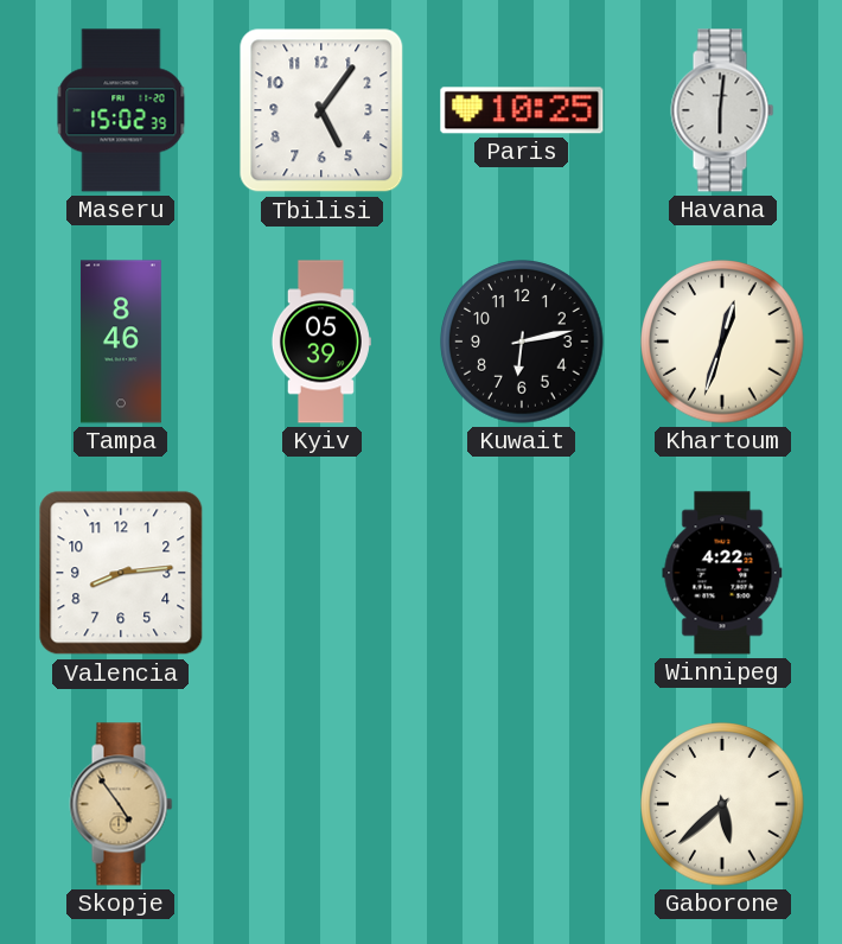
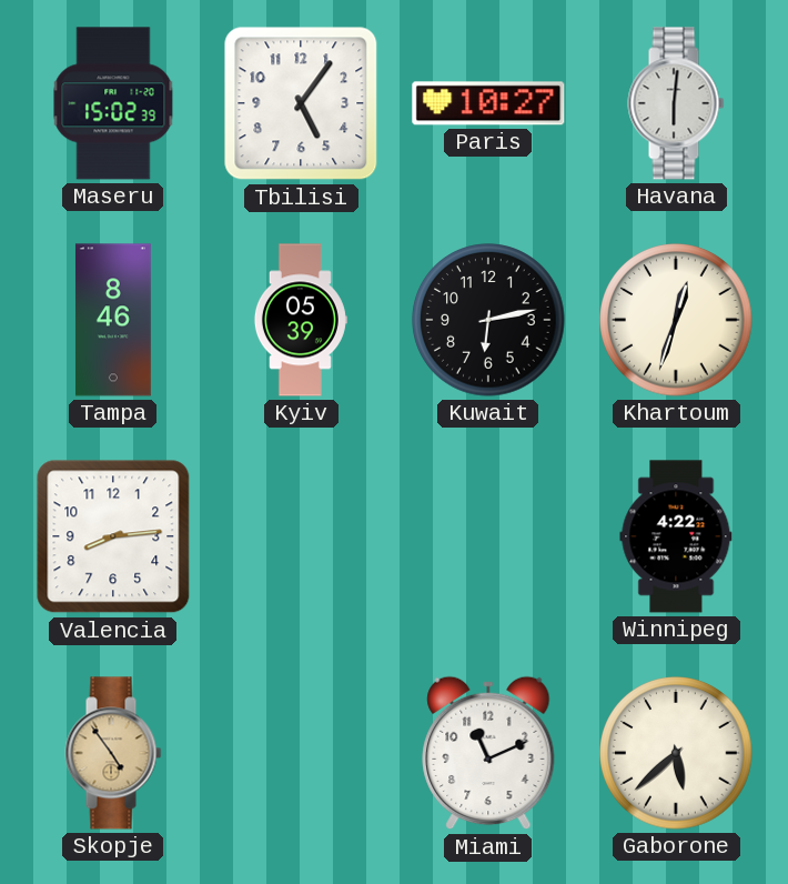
Paris: 10:25 -> 10:27 (488, 103)
Miami: none -> 11:11 (488, 753)
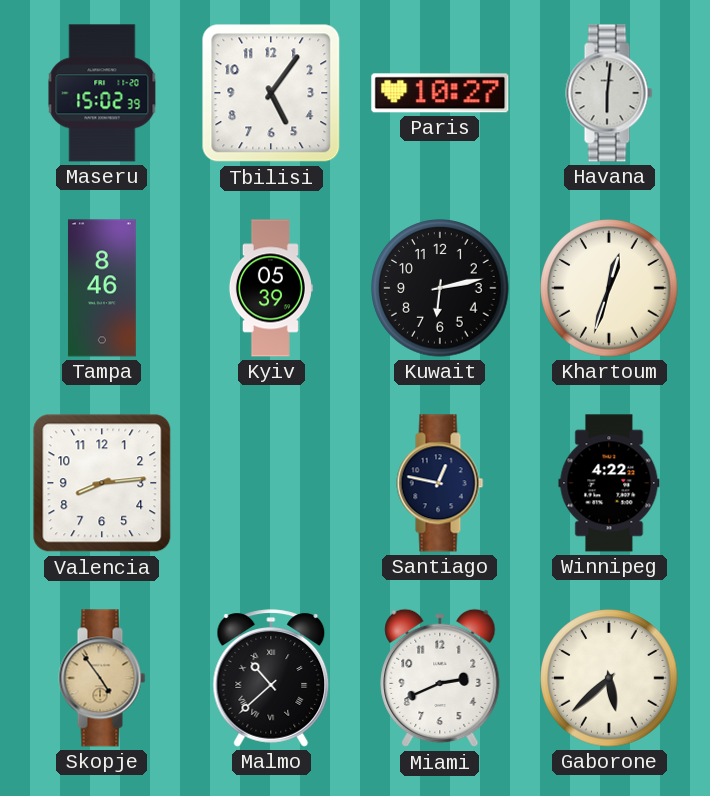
Santiago: none -> 12:47 (440, 483)
Malmo: none -> 10:38 (271, 678)
Miami: 11:11 -> 2:41 (440, 678)
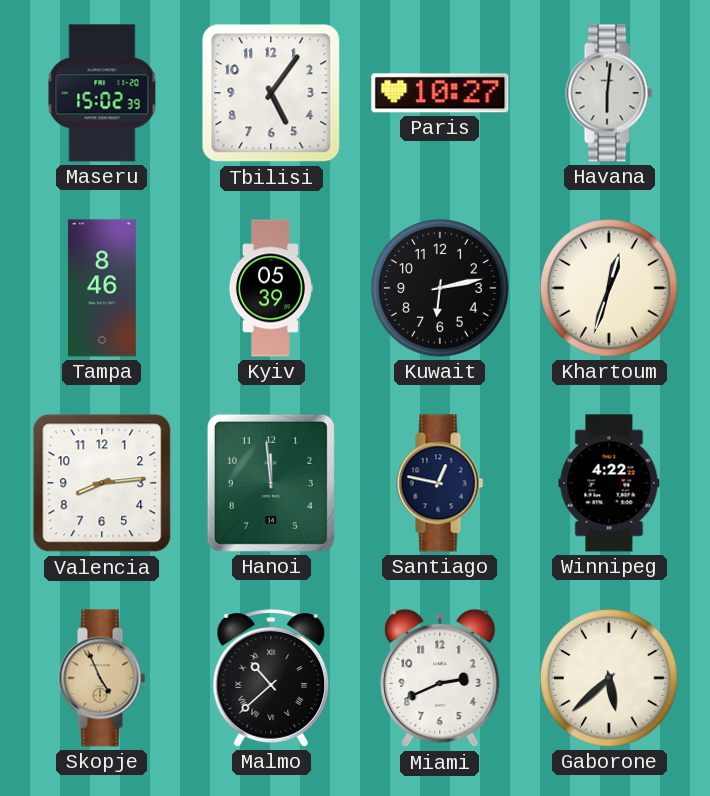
Hanoi: none -> 11:59 (271, 483)
Skopje: 4:54 -> 4:56 (102, 678)
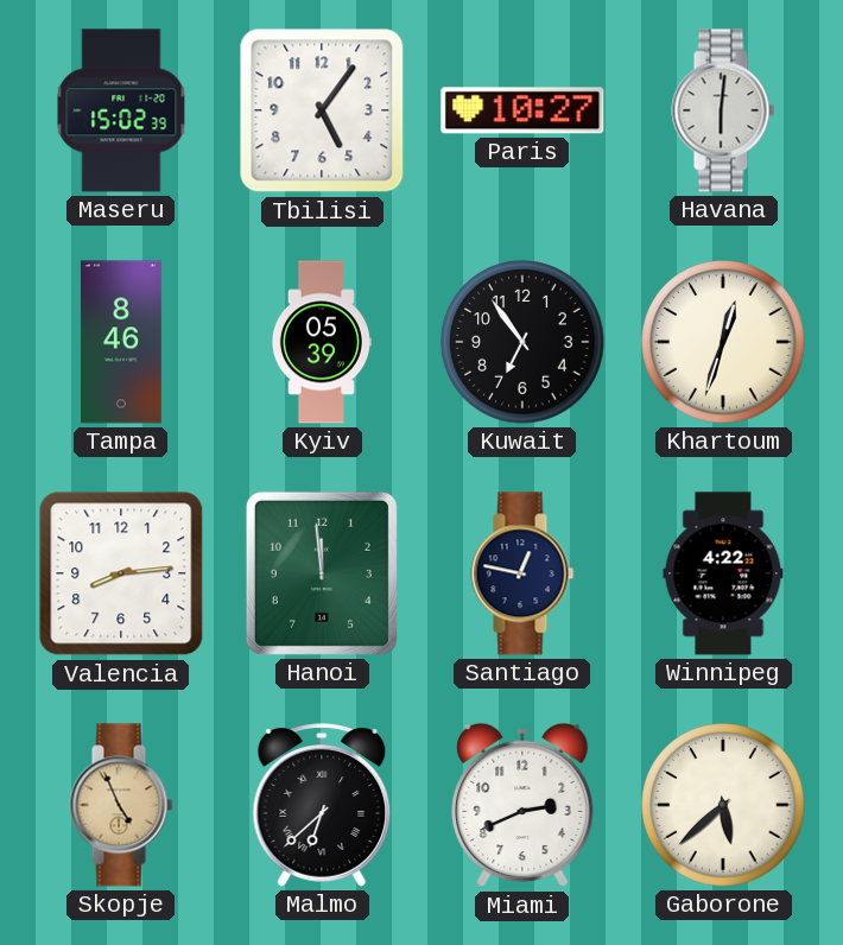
Kuwait: 6:13 -> 6:54 (522, 342)
Malmo: 10:38 -> 6:38 (322, 805)
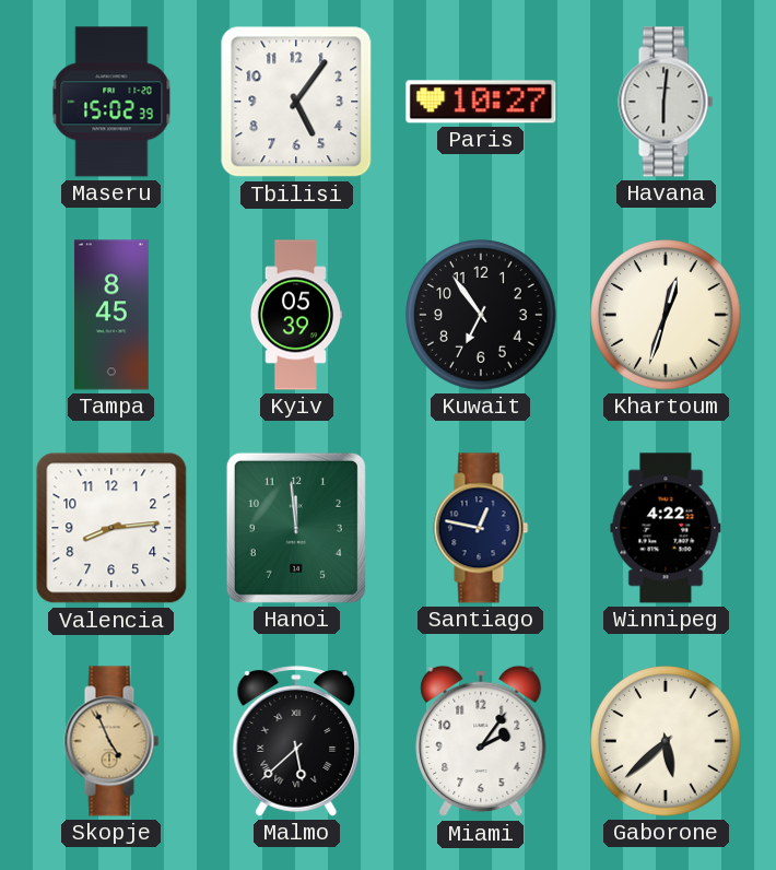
Tampa: 8:46 -> 8:45 (111, 315)
Malmo: 6:38 -> 5:38 (296, 741)
Miami: 2:41 -> 2:06 (481, 741)
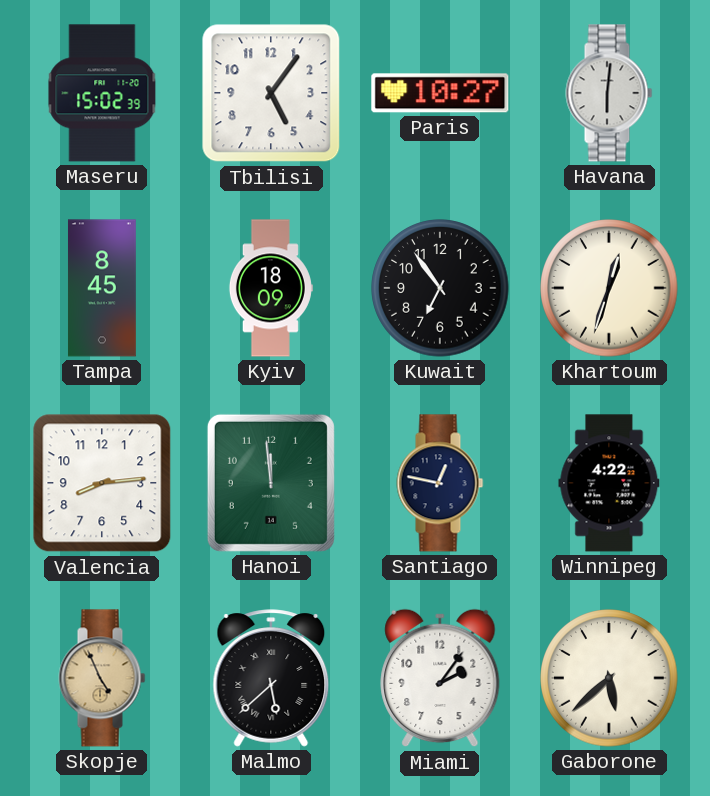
Kyiv: 05:39 -> 18:09 (270, 288)
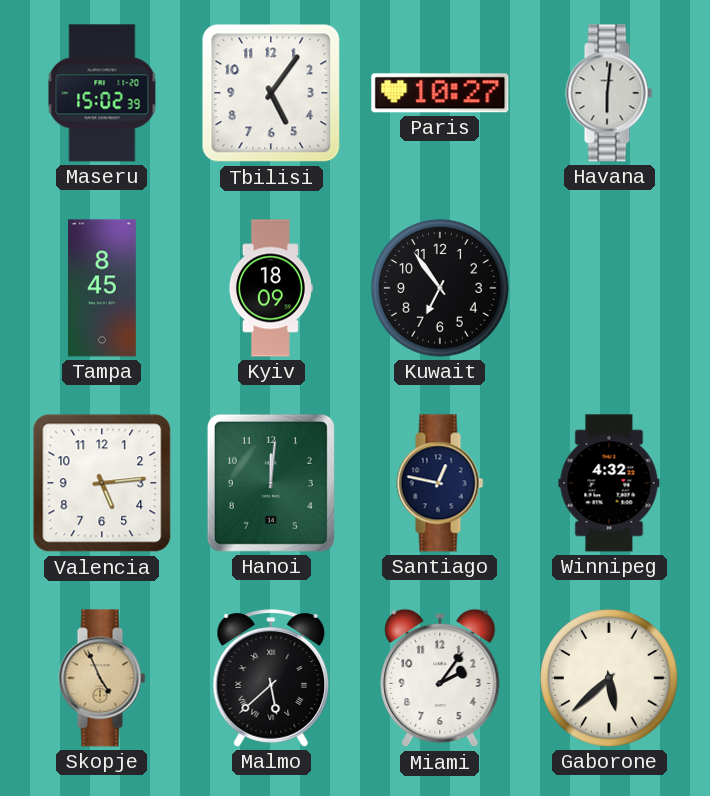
Khartoum: 12:33 -> none (609, 288)
Valencia: 8:14 -> 5:14 (102, 483)
Hanoi: 11:59 -> 12:01 (271, 483)
Winnipeg: 4:22 -> 4:32 (609, 483)
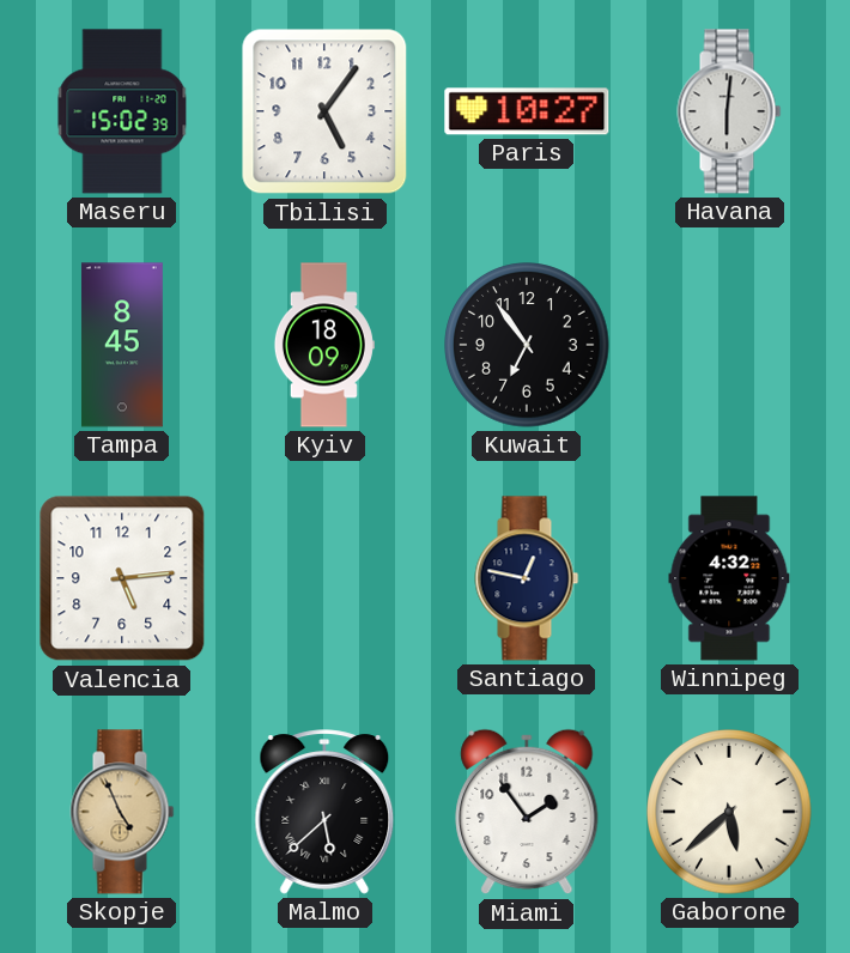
Hanoi: 12:01 -> none (271, 483)
Miami: 2:06 -> 1:54 (527, 812)
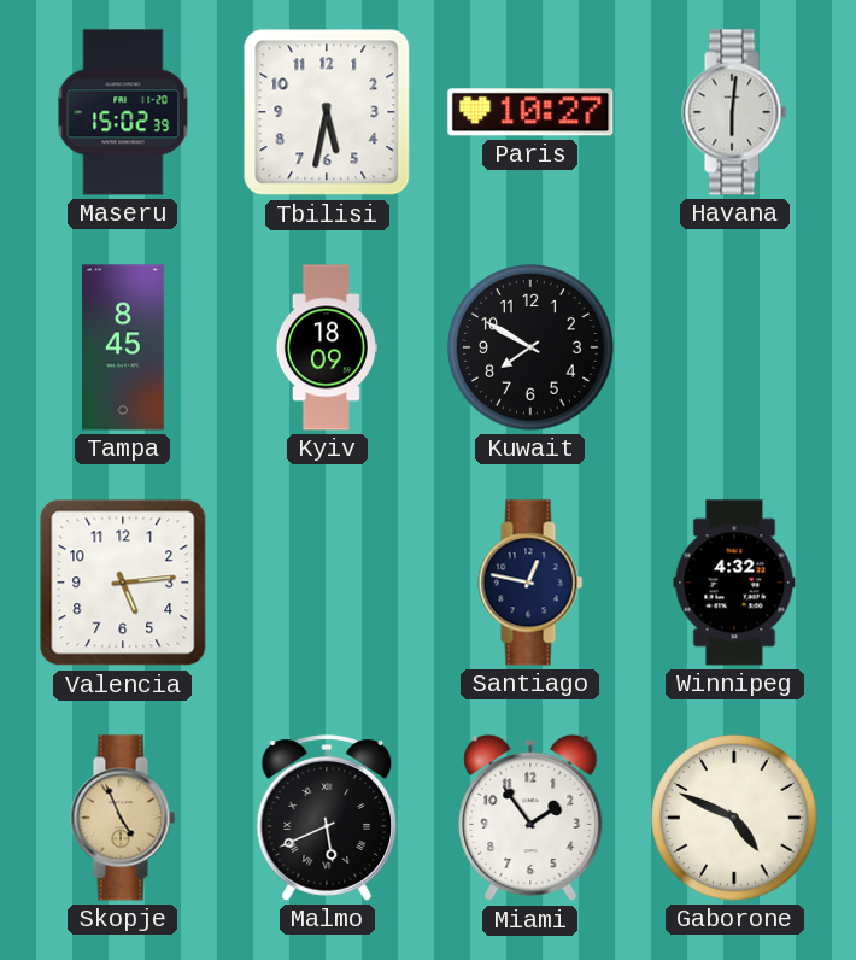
Tbilisi: 5:06 -> 5:32 (327, 112)
Kuwait: 6:54 -> 7:50 (530, 347)
Malmo: 5:38 -> 5:41 (327, 818)
Gaborone: 5:38 -> 4:49 (734, 818)
